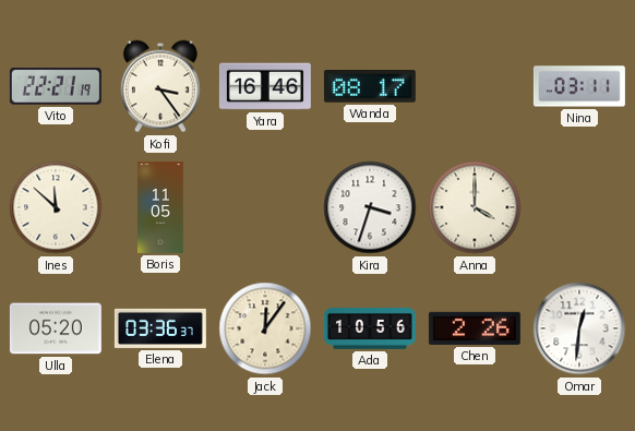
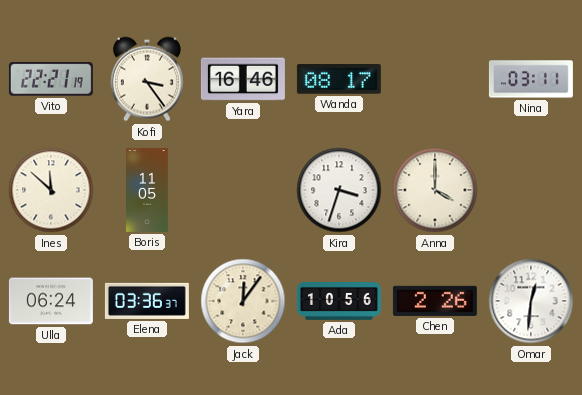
Ulla: 05:20 -> 06:24 (51, 301)
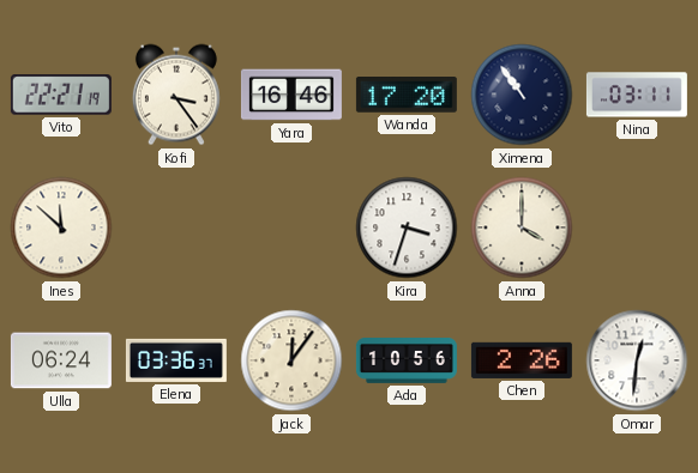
Wanda: 08:17 -> 17:20 (407, 96)
Ximena: none -> 10:54 (522, 95)
Boris: 11:05 -> none (148, 190)
